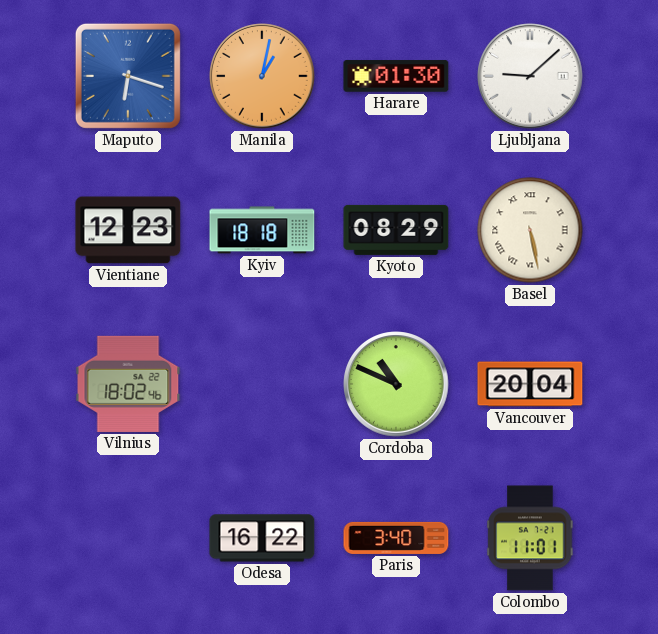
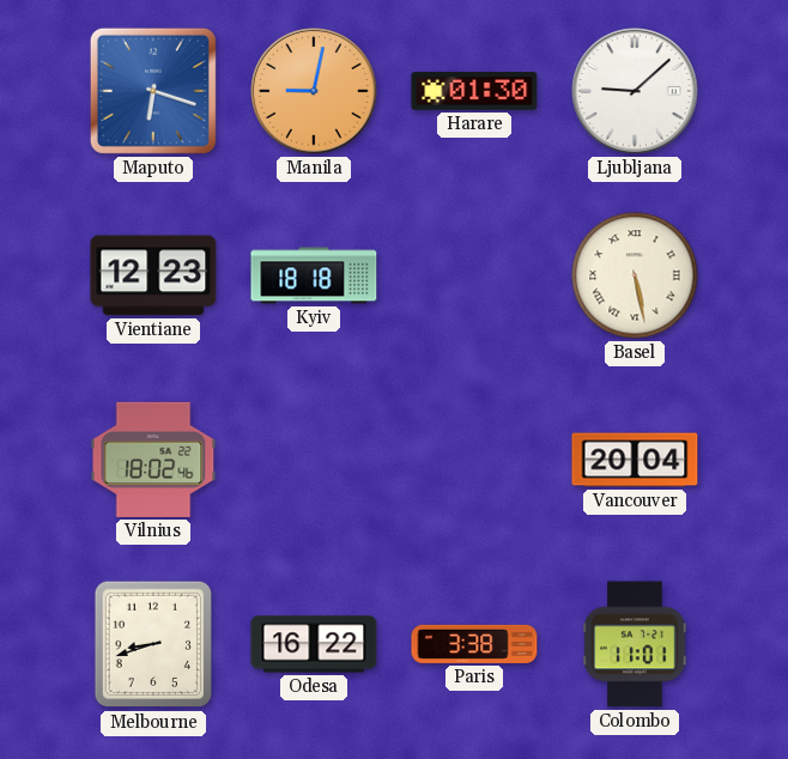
Manila: 1:02 -> 9:02 (314, 91)
Kyoto: 08:29 -> none (396, 230)
Cordoba: 10:49 -> none (396, 384)
Melbourne: none -> 8:42 (153, 644)
Paris: 3:40 -> 3:38 (474, 644)
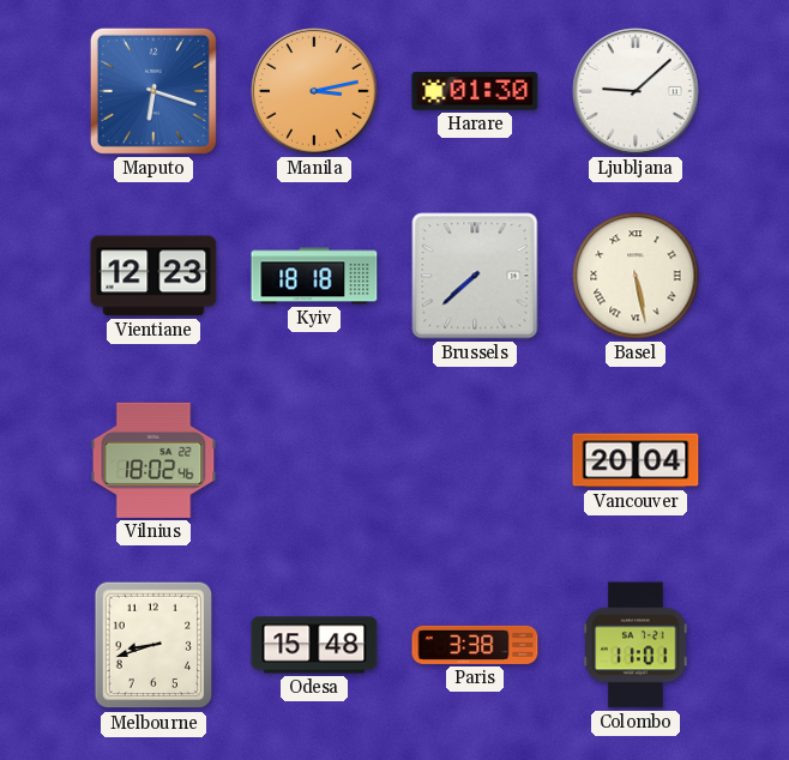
Manila: 9:02 -> 3:13 (314, 91)
Brussels: none -> 7:38 (475, 276)
Odesa: 16:22 -> 15:48 (314, 645)
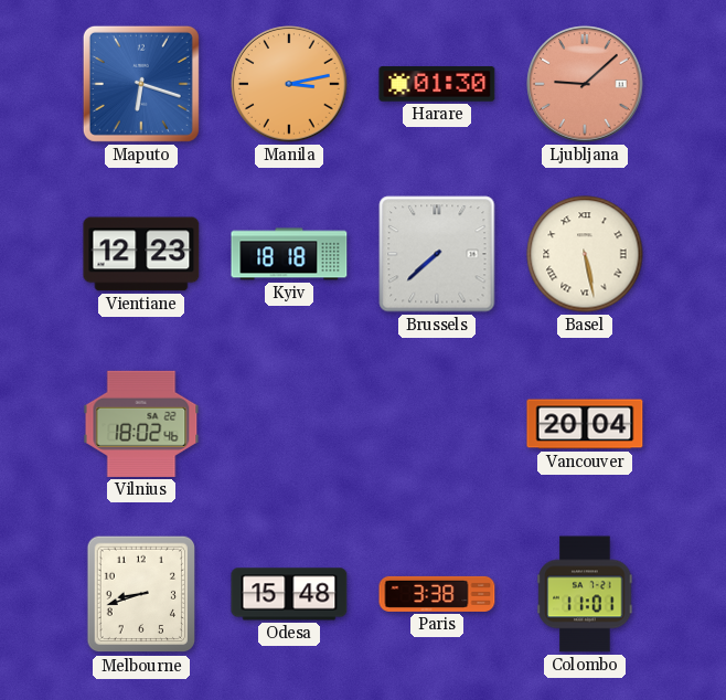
Ljubljana dial: white -> salmon (585, 84)
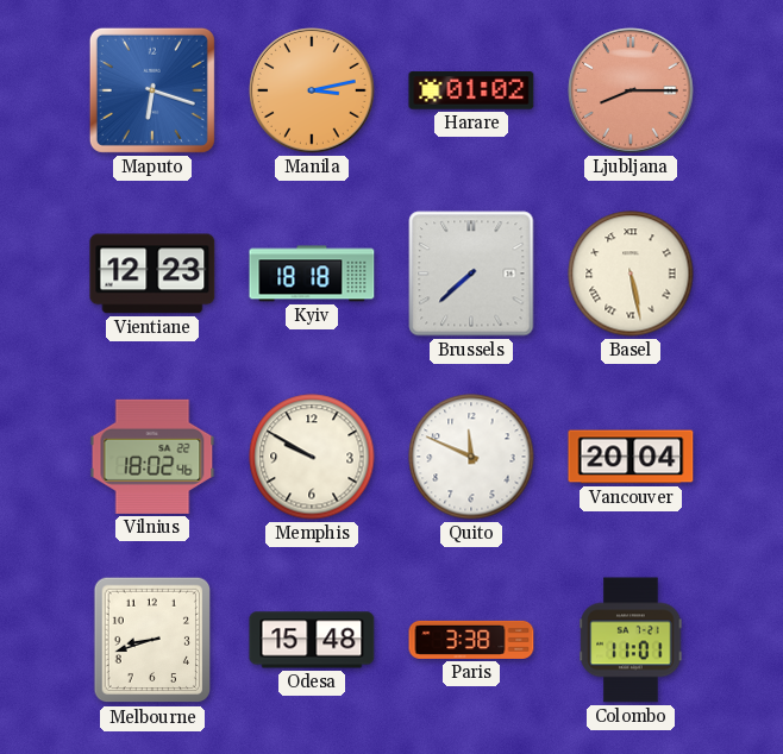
Harare: 01:30 -> 01:02 (471, 90)
Ljubljana: 9:08 -> 8:15 (631, 90)
Memphis: none -> 9:50 (312, 457)
Quito: none -> 11:49 (471, 457)
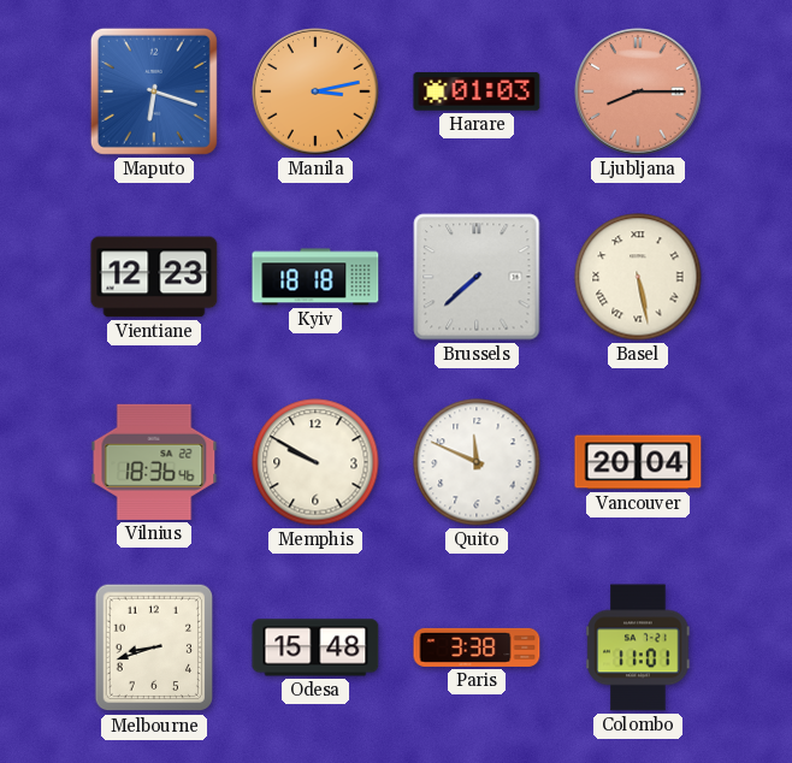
Harare: 01:02 -> 01:03 (477, 91)
Vilnius: 18:02 -> 18:36 (154, 462)
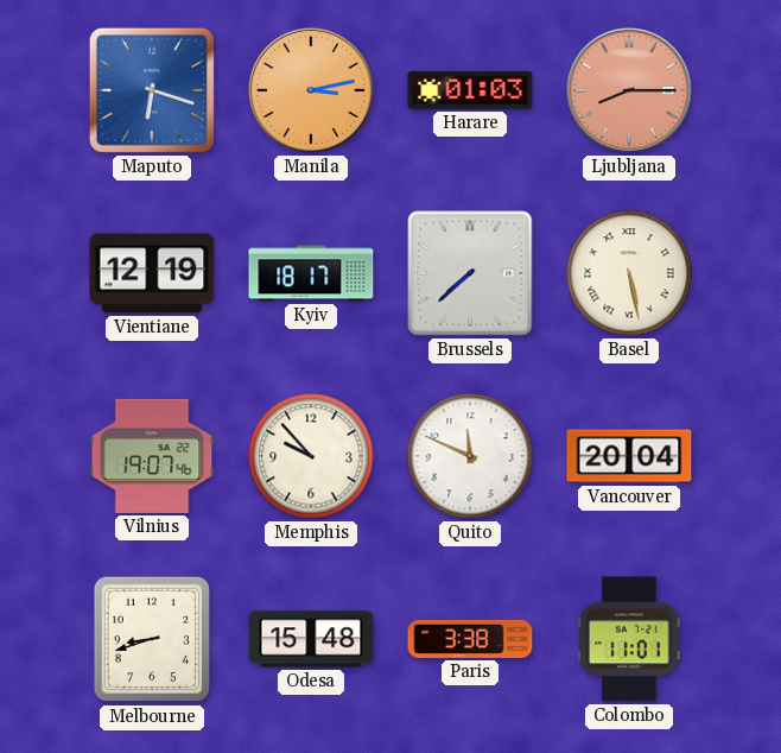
Vientiane: 12:23 -> 12:19 (152, 273)
Kyiv: 18:18 -> 18:17 (311, 273)
Vilnius: 18:36 -> 19:07 (152, 456)
Memphis: 9:50 -> 9:53 (311, 456)
